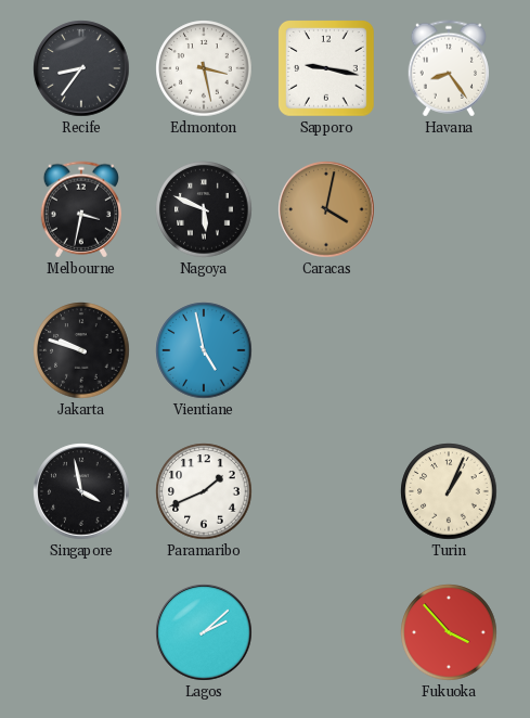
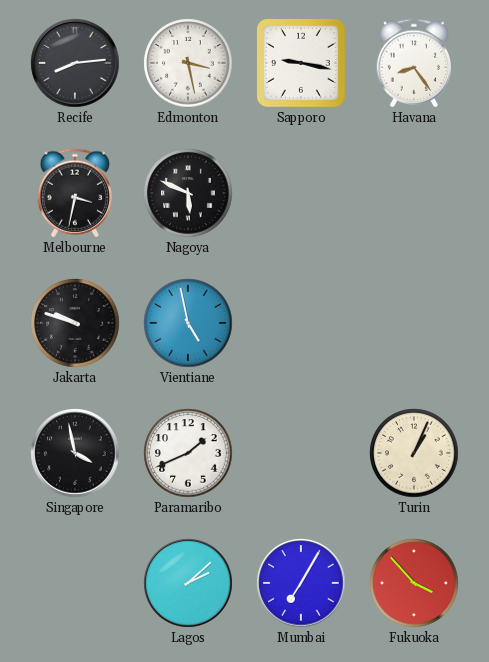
Recife: 8:36 -> 8:14 (75, 63)
Caracas: 4:02 -> none (326, 209)
Mumbai: none -> 7:05 (301, 583)
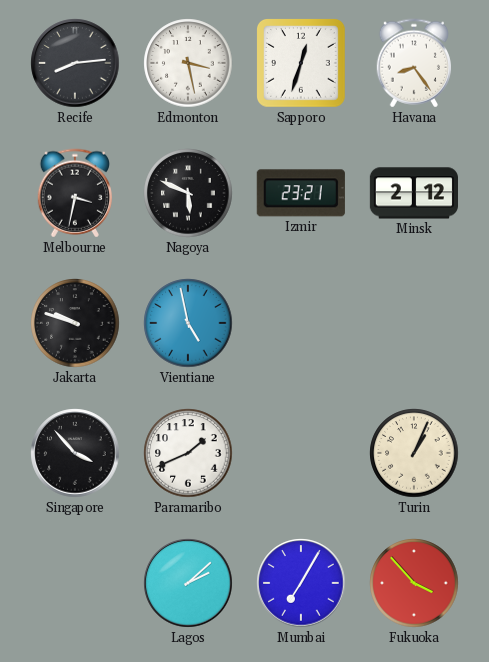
Sapporo: 9:17 -> 12:33 (302, 64)
Izmir: none -> 23:21 (301, 193)
Minsk: none -> 2:12 (413, 193)
Singapore: 3:58 -> 3:53 (75, 453)
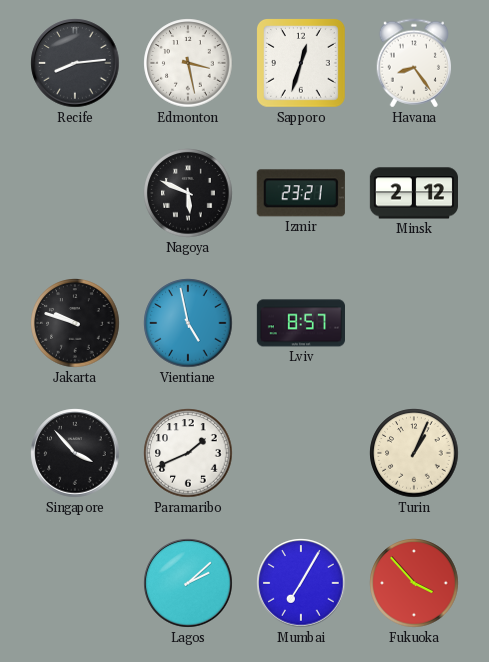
Melbourne: 3:32 -> none (74, 193)
Lviv: none -> 8:57 (300, 323)
